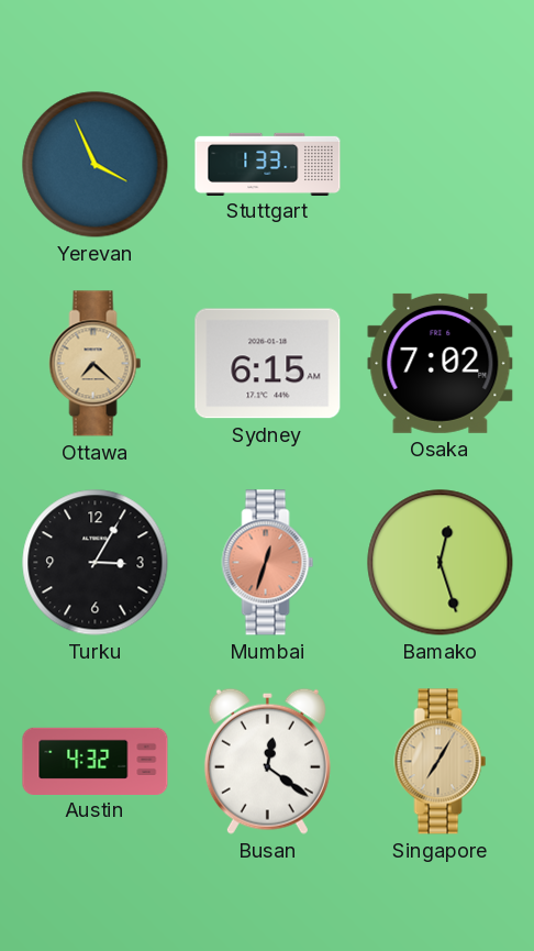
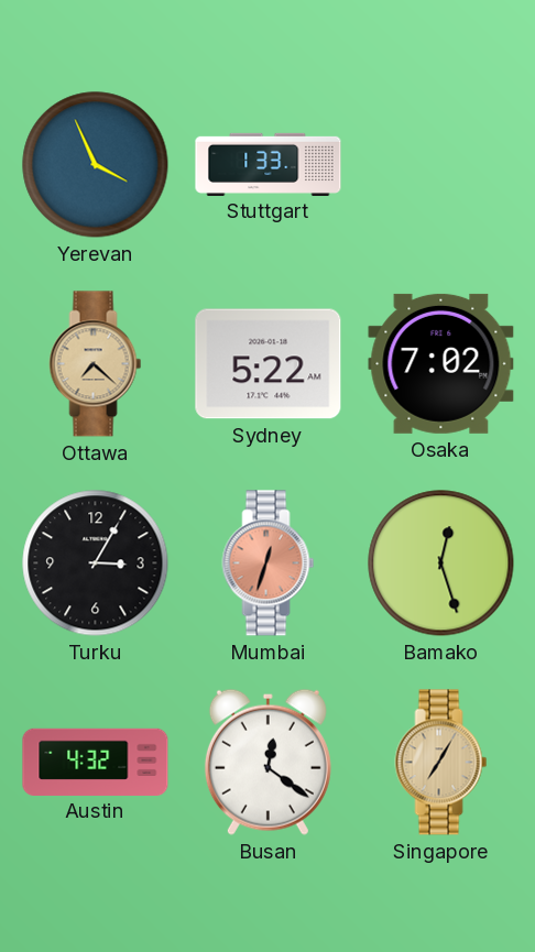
Sydney: 6:15 -> 5:22 (269, 364)
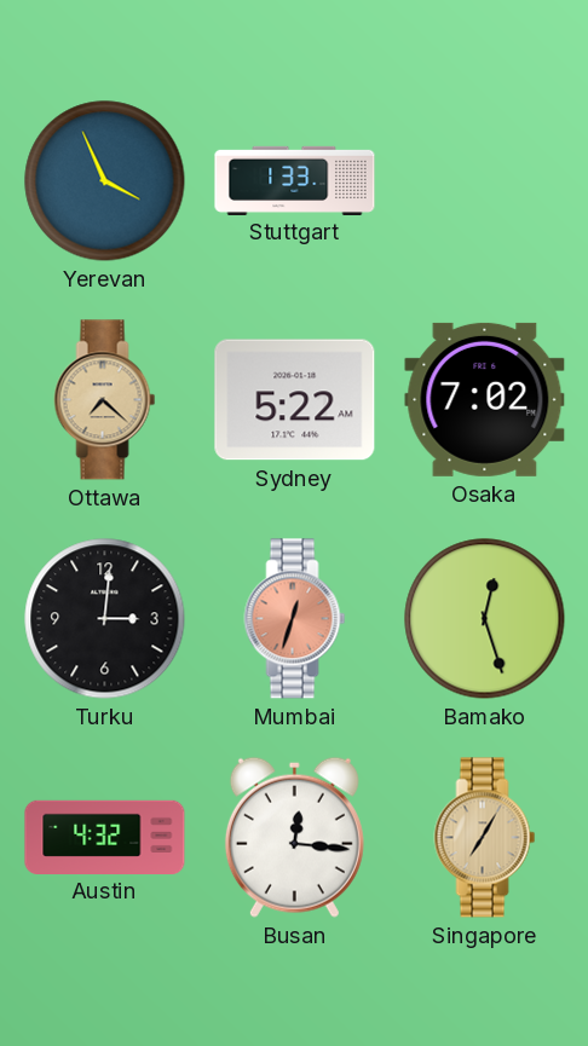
Turku: 3:05 -> 3:01 (105, 619)
Busan: 12:21 -> 12:16 (294, 837)
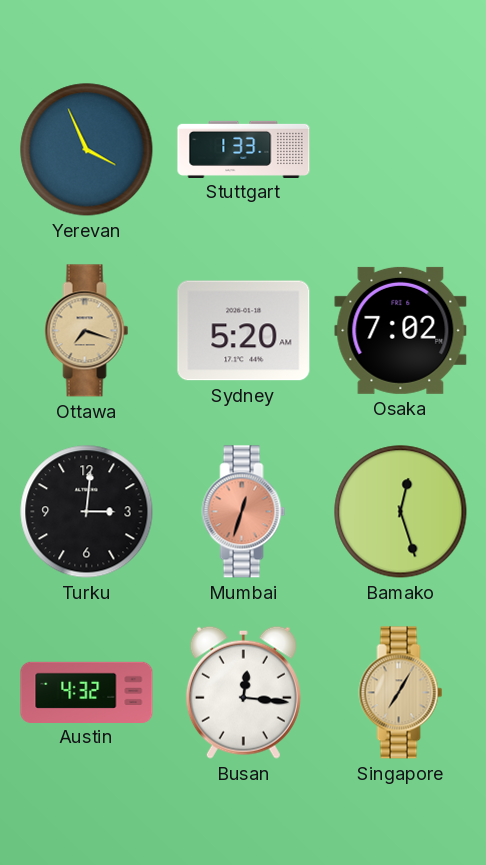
Ottawa: 7:22 -> 7:18 (87, 331)
Sydney: 5:22 -> 5:20 (244, 331)
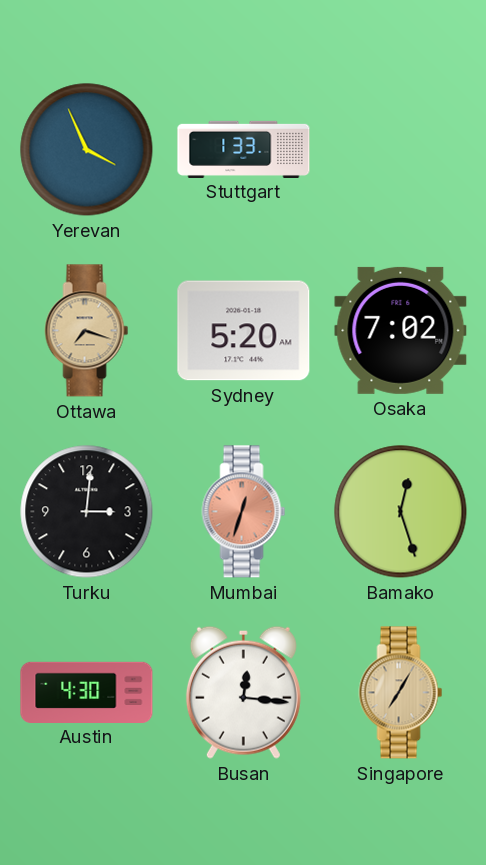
Austin: 4:32 -> 4:30 (87, 692)
